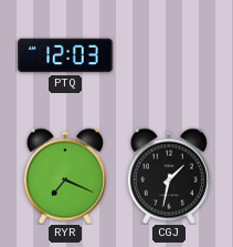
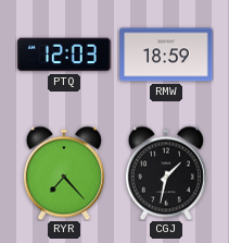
RMW: none -> 18:59 (166, 54)
RYR: 7:19 -> 7:23 (64, 173)
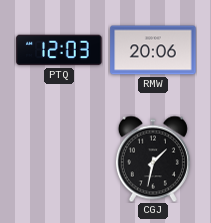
RMW: 18:59 -> 20:06 (153, 50)
RYR: 7:23 -> none (64, 173)
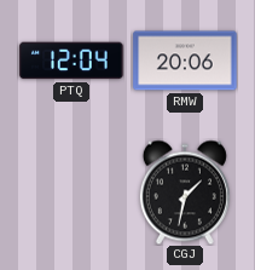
PTQ: 12:03 -> 12:04 (71, 61)
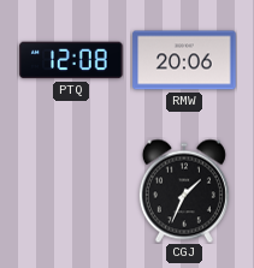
PTQ: 12:04 -> 12:08 (71, 60)
CGJ: 1:32 -> 1:34 (184, 191)
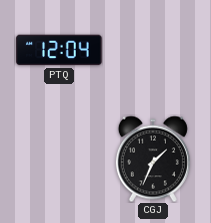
PTQ: 12:08 -> 12:04 (59, 50)
RMW: 20:06 -> none (184, 60)
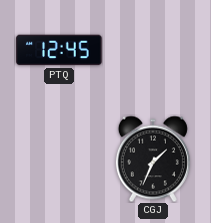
PTQ: 12:04 -> 12:45 (59, 50)
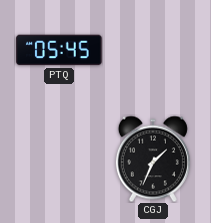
PTQ: 12:45 -> 05:45 (59, 50)
